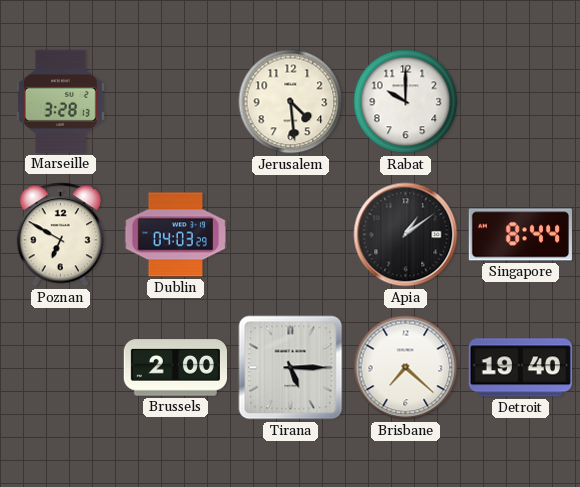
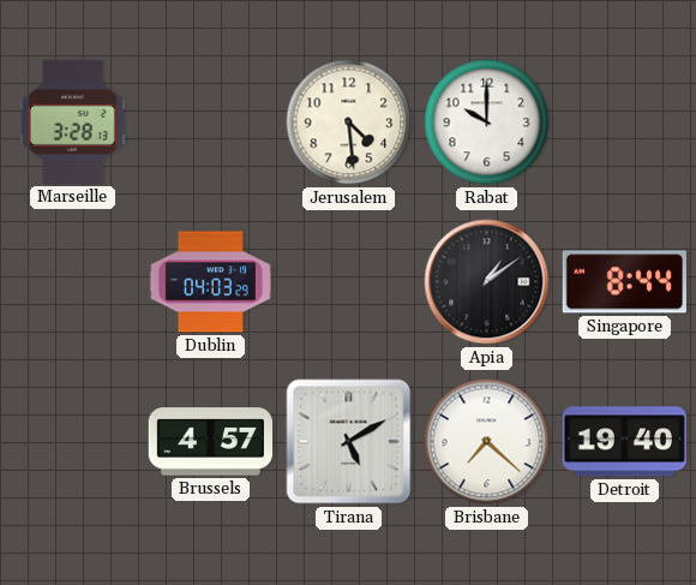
Poznan: 6:50 -> none (61, 235)
Brussels: 2:00 -> 4:57 (210, 442)
Tirana: 5:15 -> 5:10 (349, 442)
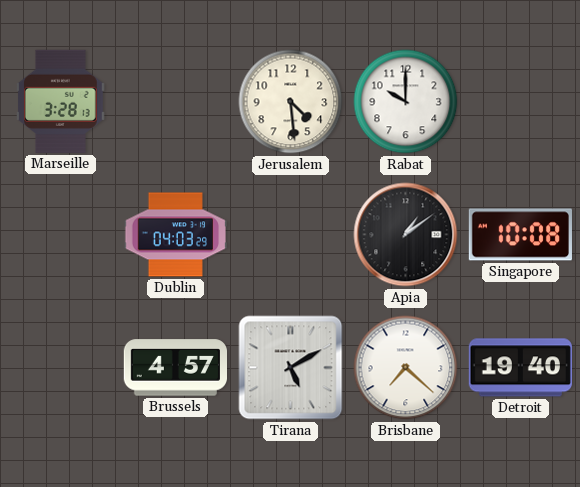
Singapore: 8:44 -> 10:08 (520, 235)
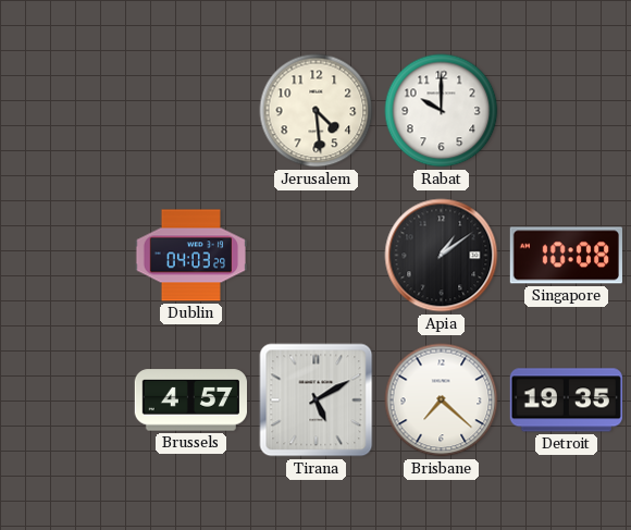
Marseille: 3:28 -> none (60, 101)
Detroit: 19:40 -> 19:35 (566, 400)
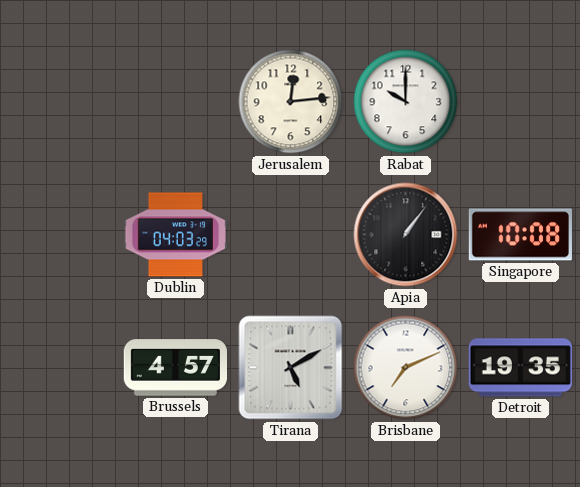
Jerusalem: 4:29 -> 12:14 (291, 102)
Apia: 1:09 -> 1:06 (406, 235)
Brisbane: 7:22 -> 7:11 (406, 368)
